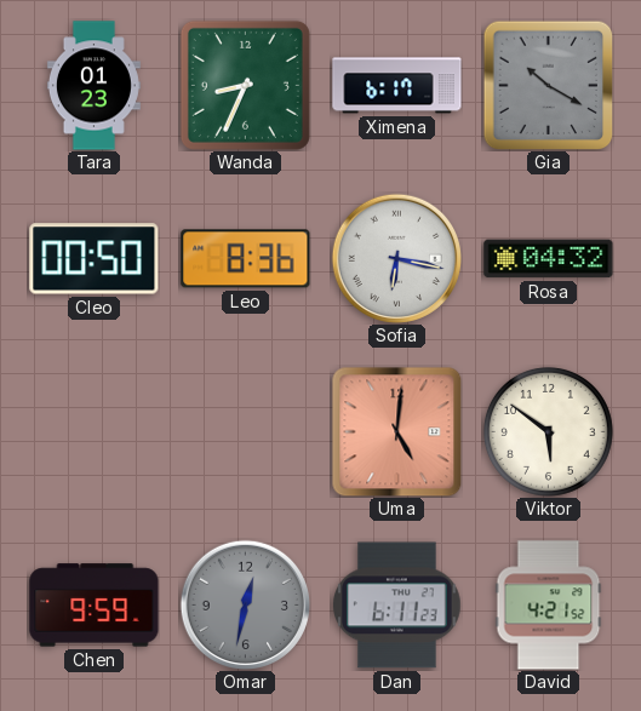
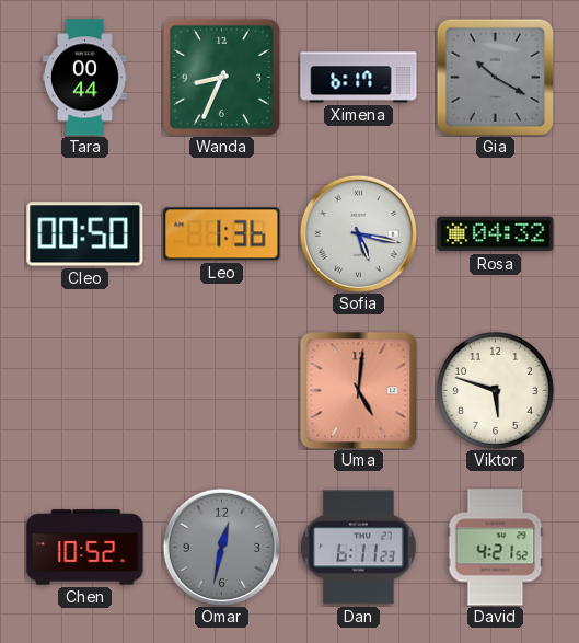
Tara: 01:23 -> 00:44 (84, 78)
Leo: 8:36 -> 1:36 (222, 234)
Sofia: 6:17 -> 5:17 (358, 233)
Viktor: 5:51 -> 5:48 (495, 390)
Chen: 9:59 -> 10:52 (85, 548)
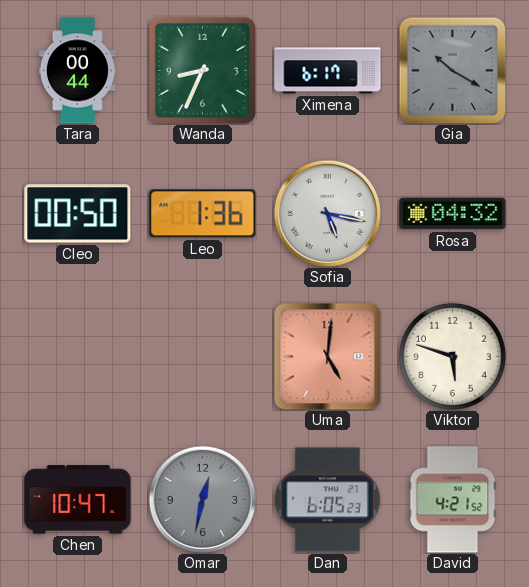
Chen: 10:52 -> 10:47 (78, 500)
Dan: 6:11 -> 6:05 (328, 500)
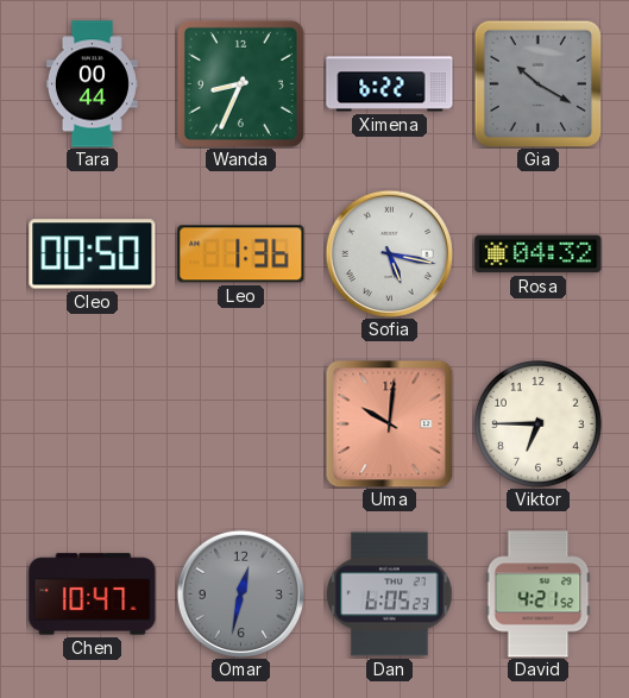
Ximena: 6:17 -> 6:22 (390, 84)
Uma: 5:01 -> 10:01 (389, 423)
Viktor: 5:48 -> 6:45 (537, 423)
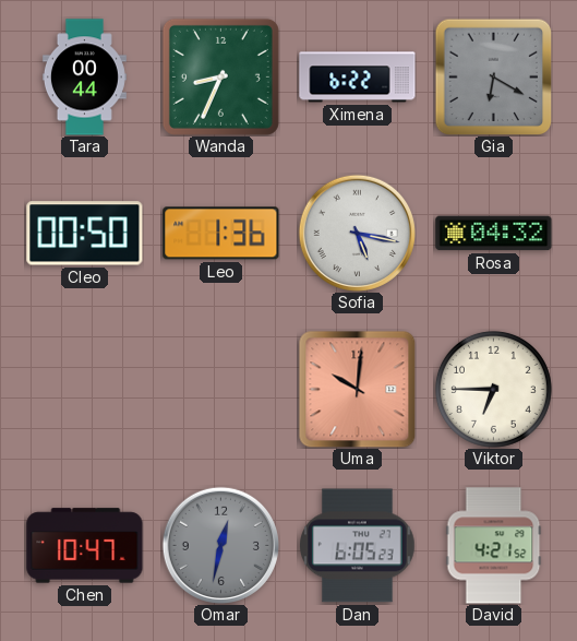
Gia: 10:20 -> 6:20 (493, 76)
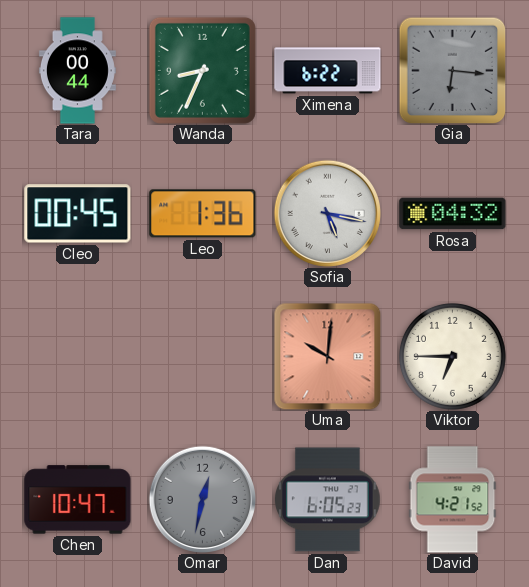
Gia: 6:20 -> 6:16 (452, 70)
Cleo: 00:50 -> 00:45 (78, 214)
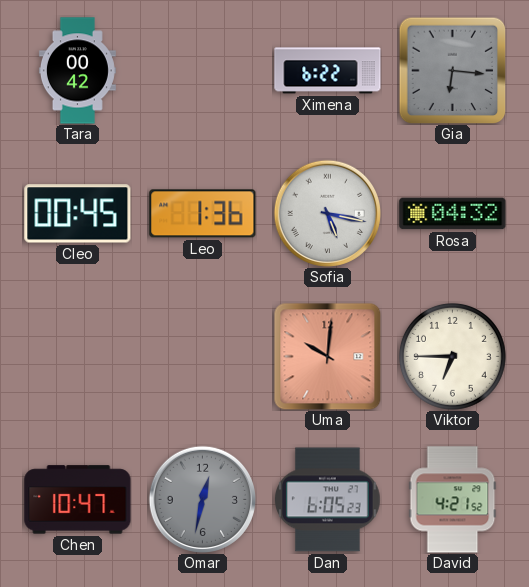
Tara: 00:44 -> 00:42 (77, 71)
Wanda: 8:34 -> none (202, 70)
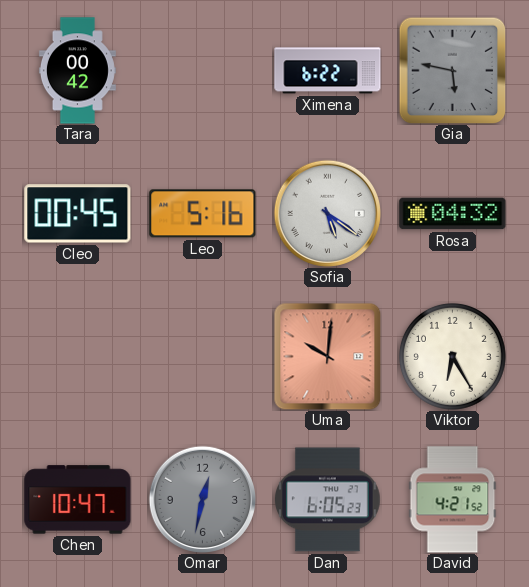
Gia: 6:16 -> 5:47 (452, 70)
Leo: 1:36 -> 5:16 (203, 214)
Sofia: 5:17 -> 5:21 (327, 213)
Viktor: 6:45 -> 6:25 (452, 356)
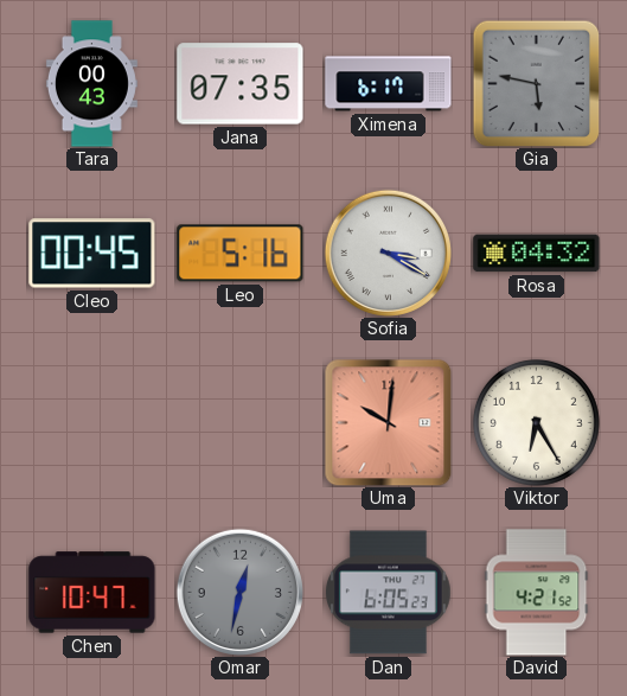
Tara: 00:42 -> 00:43 (91, 84)
Jana: none -> 07:35 (241, 84)
Ximena: 6:22 -> 6:17 (389, 84)
Sofia: 5:21 -> 3:20 (388, 253)
